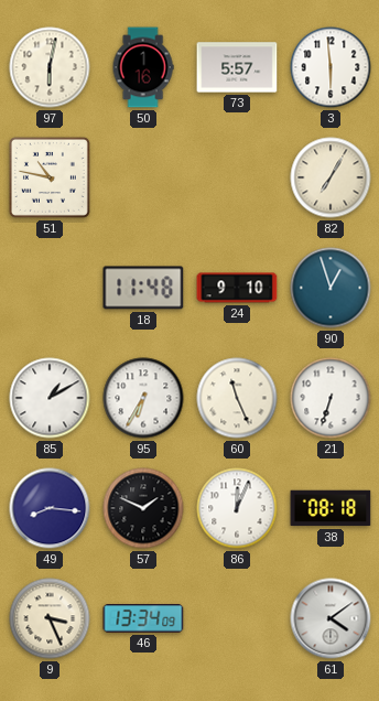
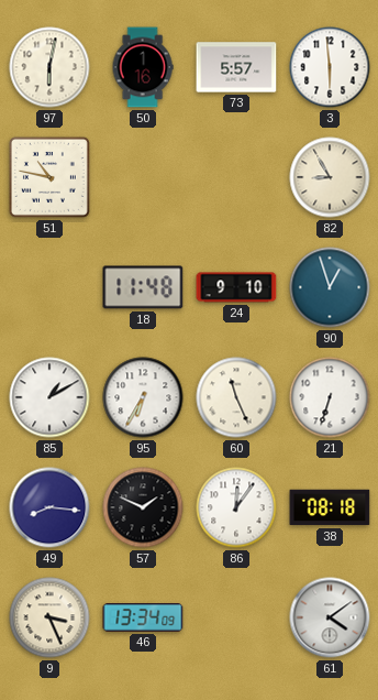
82: 7:05 -> 8:55 (330, 177)
86: 12:04 -> 12:06 (236, 507)
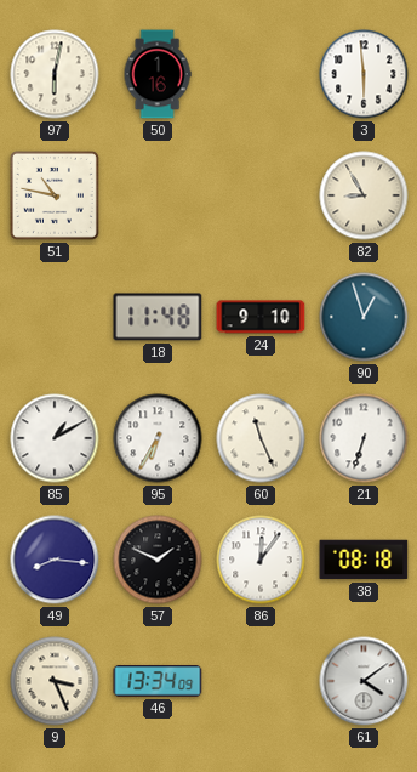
73: 5:57 -> none (236, 67)
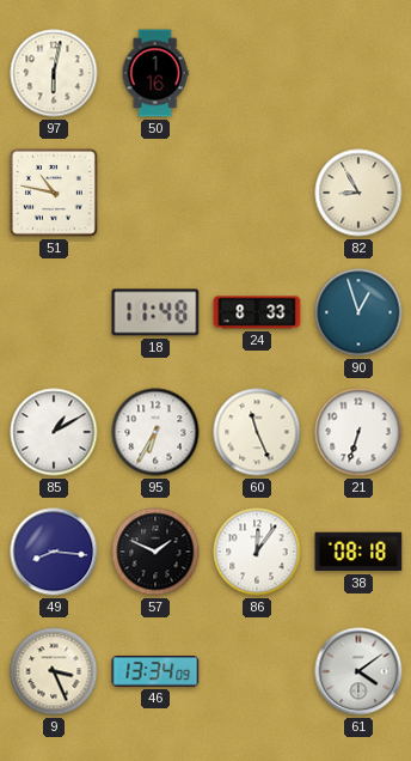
3: 5:59 -> none (364, 74)
24: 9:10 -> 8:33 (257, 312)
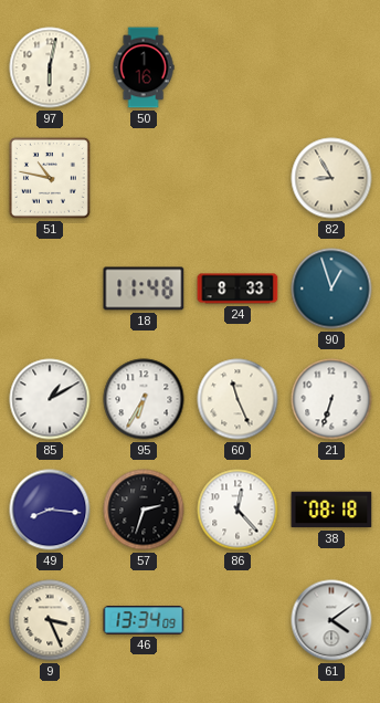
57: 1:49 -> 2:33 (144, 510)
86: 12:06 -> 12:23 (237, 510)
